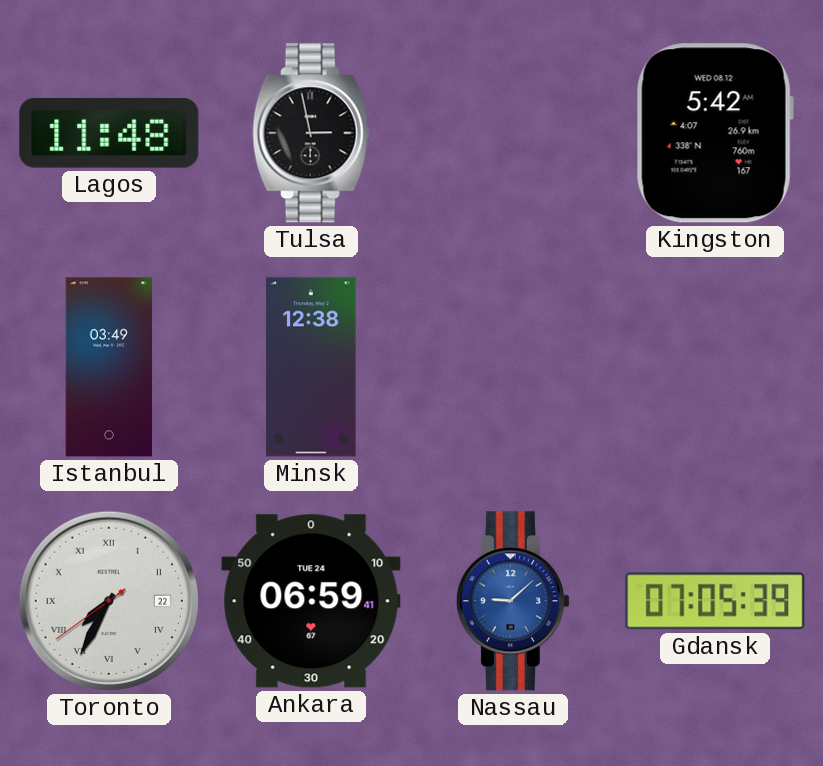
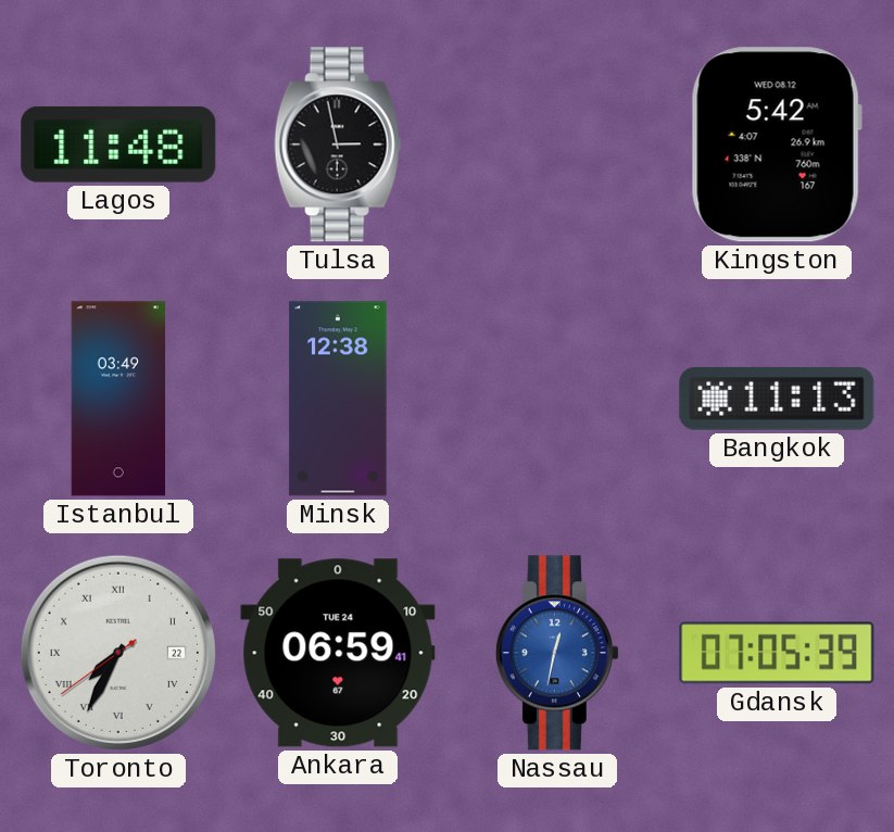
Bangkok: none -> 11:13 (777, 399)
Nassau: 9:08 -> 12:32 (557, 653)
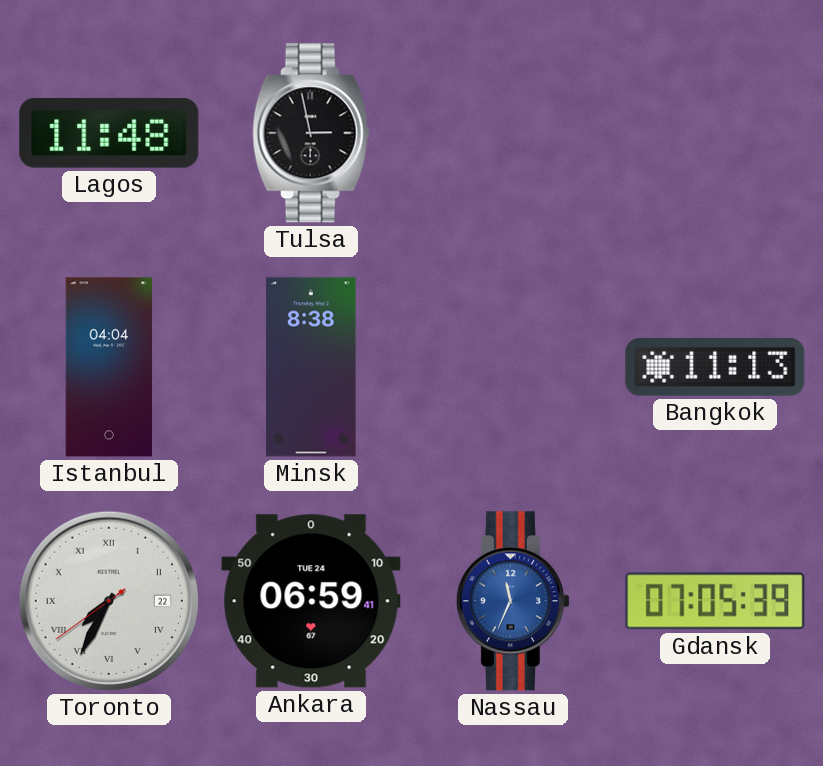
Kingston: 5:42 -> none (777, 144)
Istanbul: 03:49 -> 04:04 (109, 367)
Minsk: 12:38 -> 8:38 (311, 367)
Nassau: 12:32 -> 11:34 (513, 601)
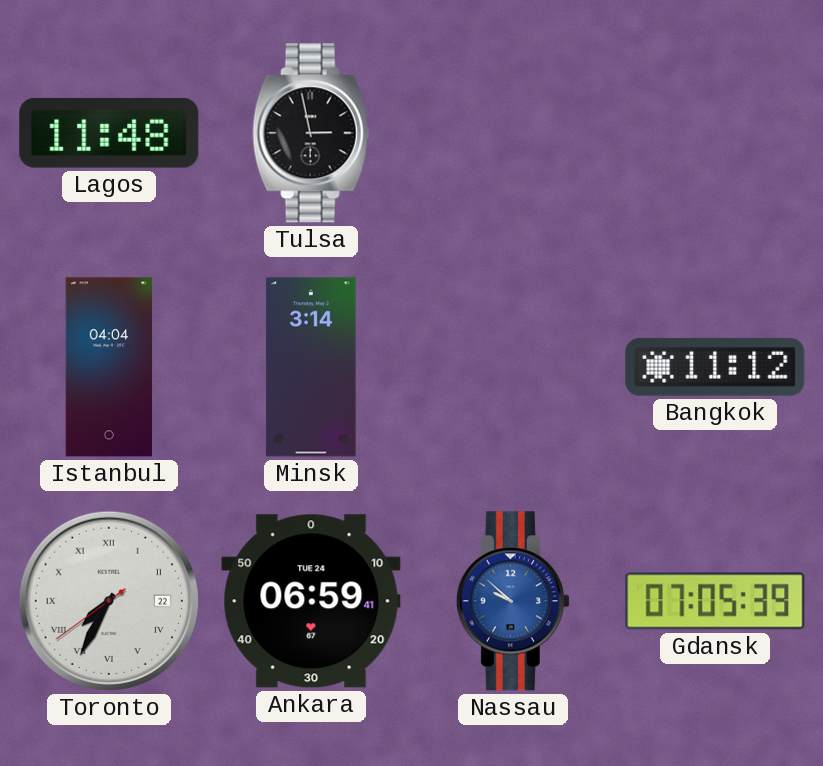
Minsk: 8:38 -> 3:14 (311, 367)
Bangkok: 11:13 -> 11:12 (715, 367)
Nassau: 11:34 -> 9:52 (513, 601)
